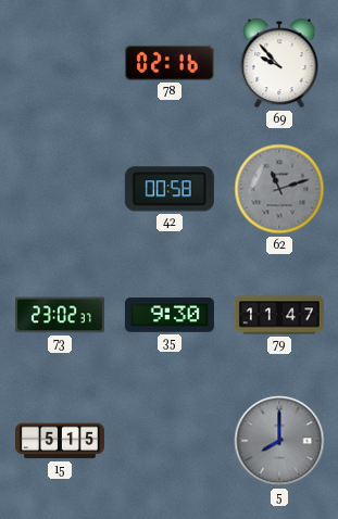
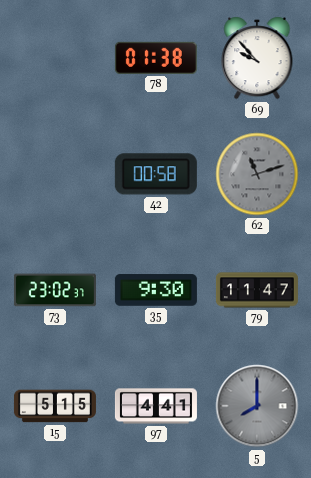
78: 02:16 -> 01:38 (156, 58)
97: none -> 4:41 (156, 406)
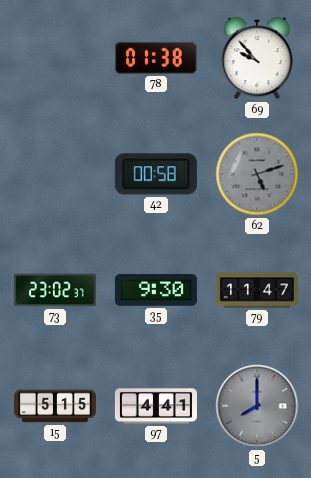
62: 11:12 -> 5:12 (257, 174)
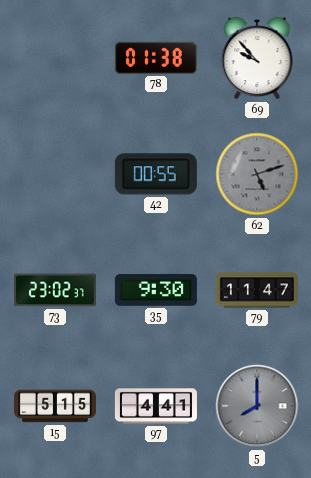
42: 00:58 -> 00:55 (156, 174)
